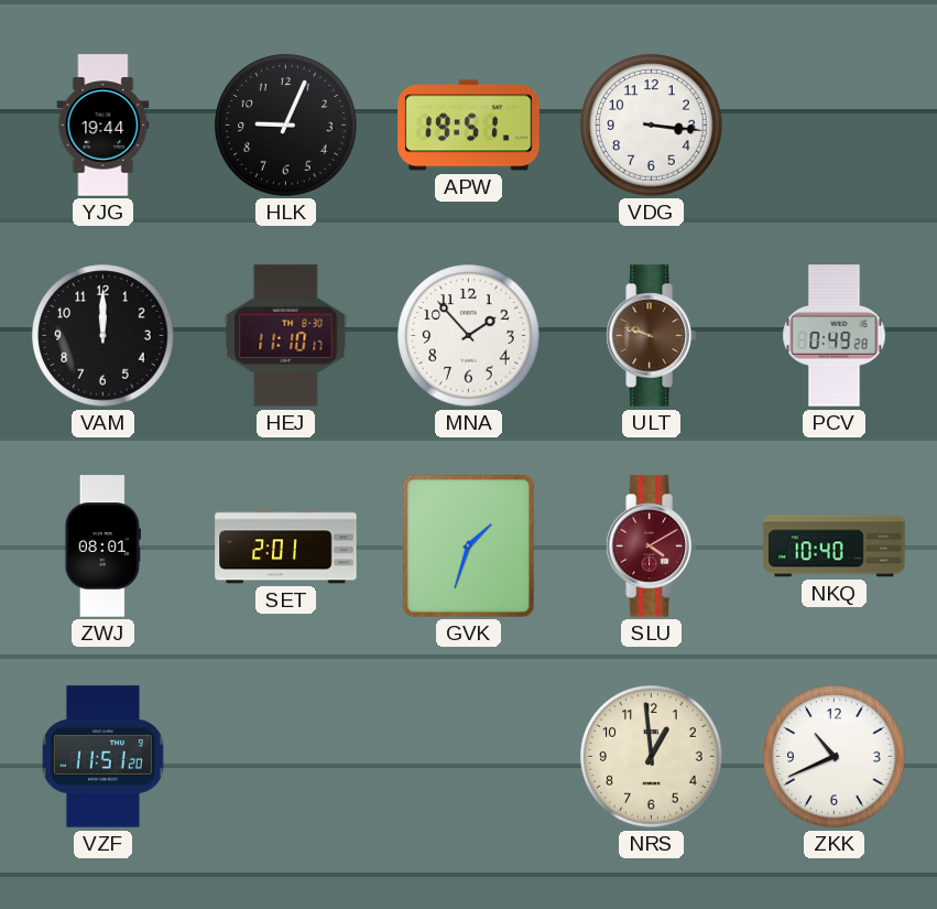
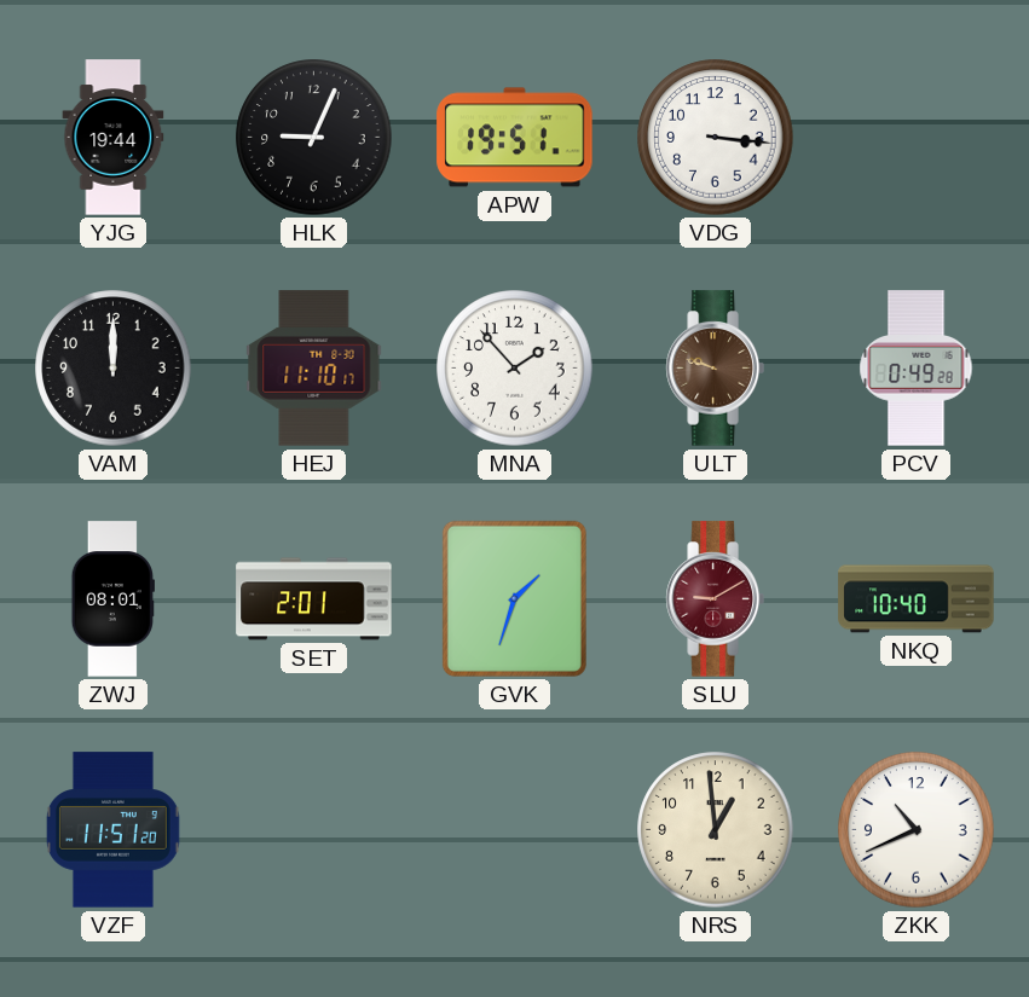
SLU: 4:10 -> 9:10 (715, 599)
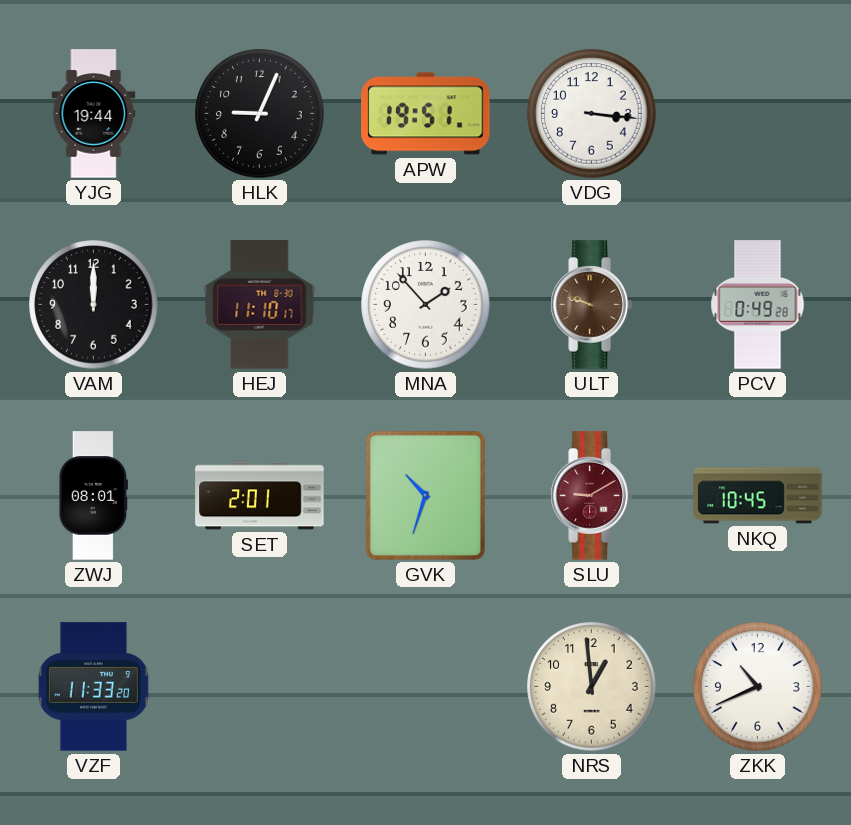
GVK: 1:33 -> 10:33 (425, 495)
NKQ: 10:40 -> 10:45 (758, 496)
VZF: 11:51 -> 11:33 (93, 687)
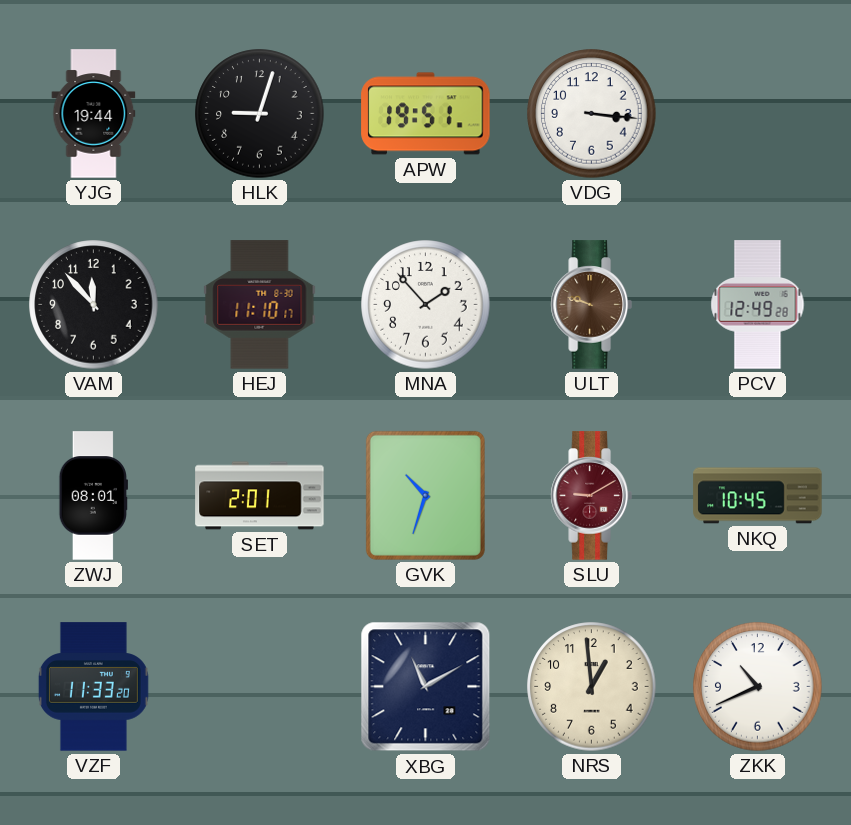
HLK: 9:04 -> 9:03 (260, 114)
VAM: 12:00 -> 11:53 (94, 305)
PCV: 0:49 -> 12:49 (758, 305)
XBG: none -> 11:10 (426, 687)
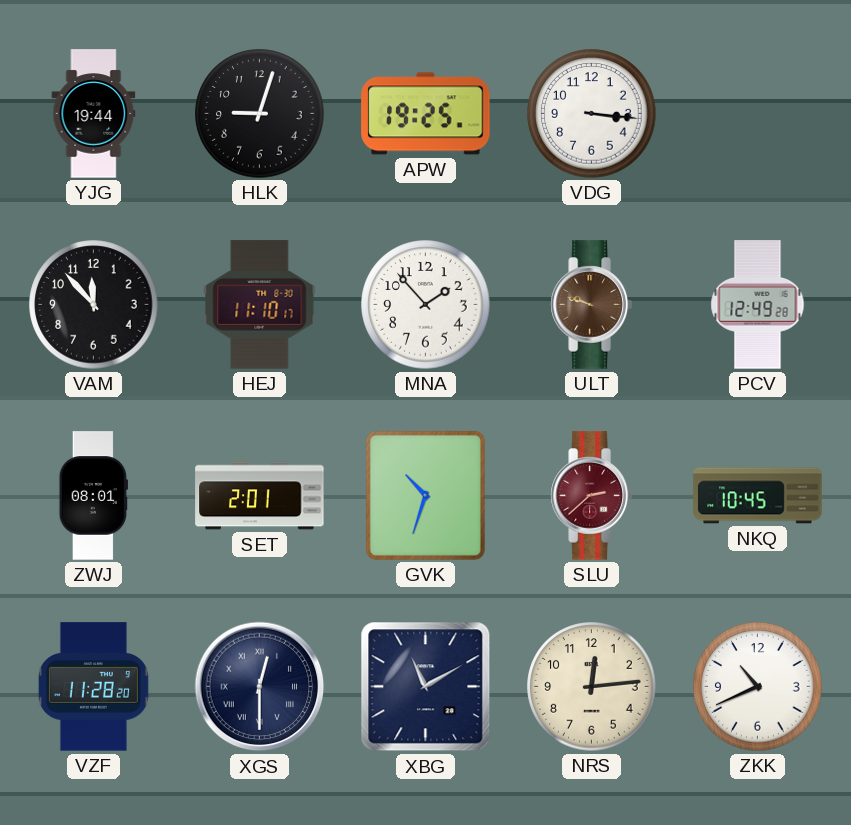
APW: 19:51 -> 19:25 (426, 114)
SLU: 9:10 -> 2:38 (591, 496)
VZF: 11:33 -> 11:28 (93, 687)
XGS: none -> 12:30 (260, 687)
NRS: 12:59 -> 12:14 (592, 687)
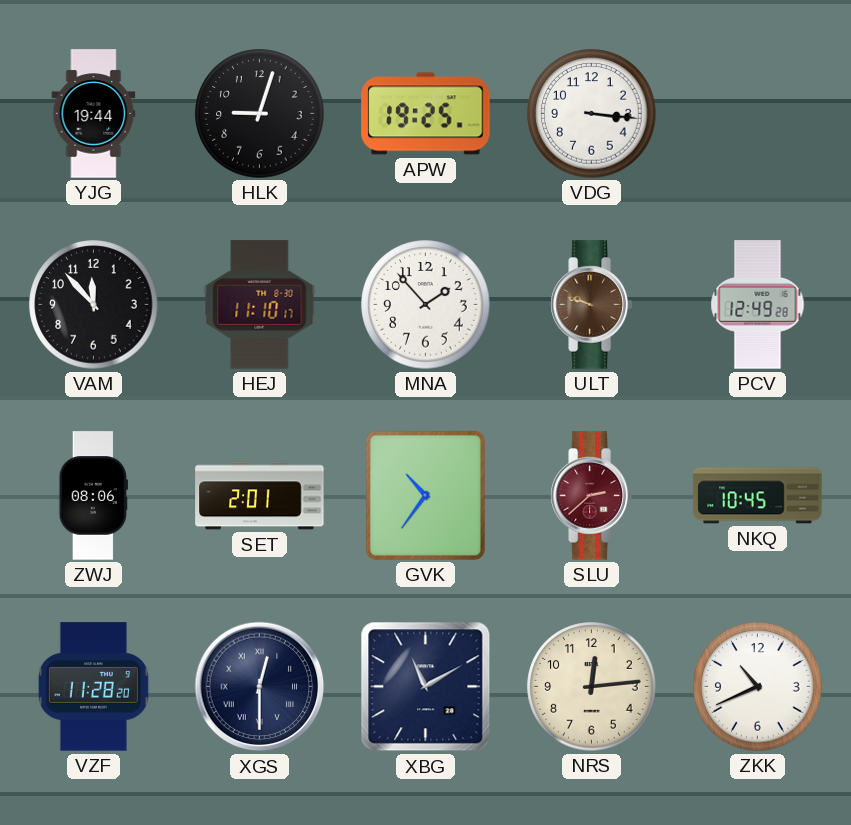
ZWJ: 08:01 -> 08:06 (93, 496)
GVK: 10:33 -> 10:36 (425, 495)
